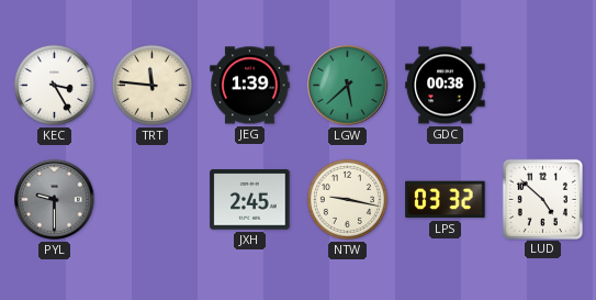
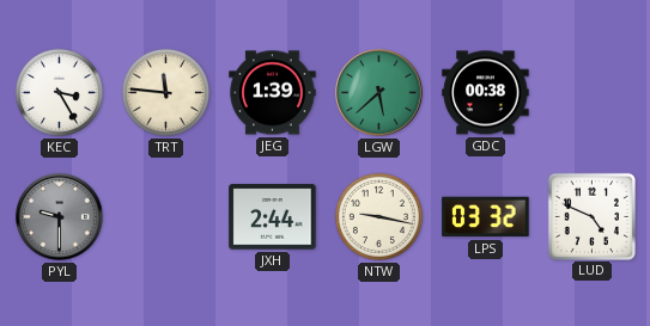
JXH: 2:45 -> 2:44 (273, 217)
LUD: 4:52 -> 4:49 (591, 216)
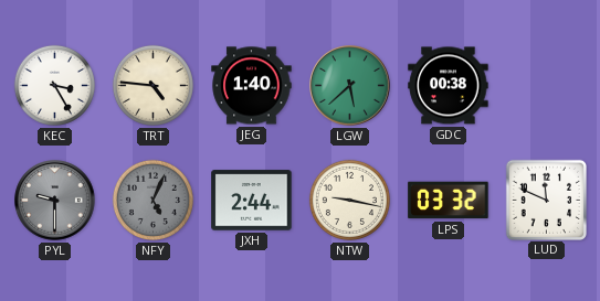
TRT: 11:46 -> 4:46 (152, 85)
JEG: 1:39 -> 1:40 (252, 86)
NFY: none -> 5:04 (152, 200)
LUD: 4:49 -> 11:49 (546, 200)
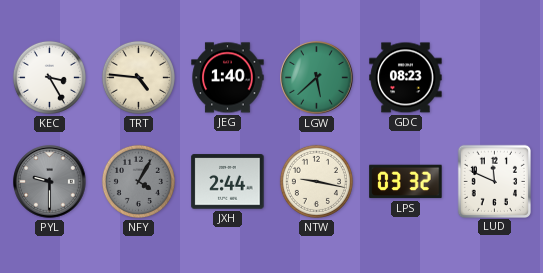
GDC: 00:38 -> 08:23 (406, 78)
NFY: 5:04 -> 4:05 (138, 181)
